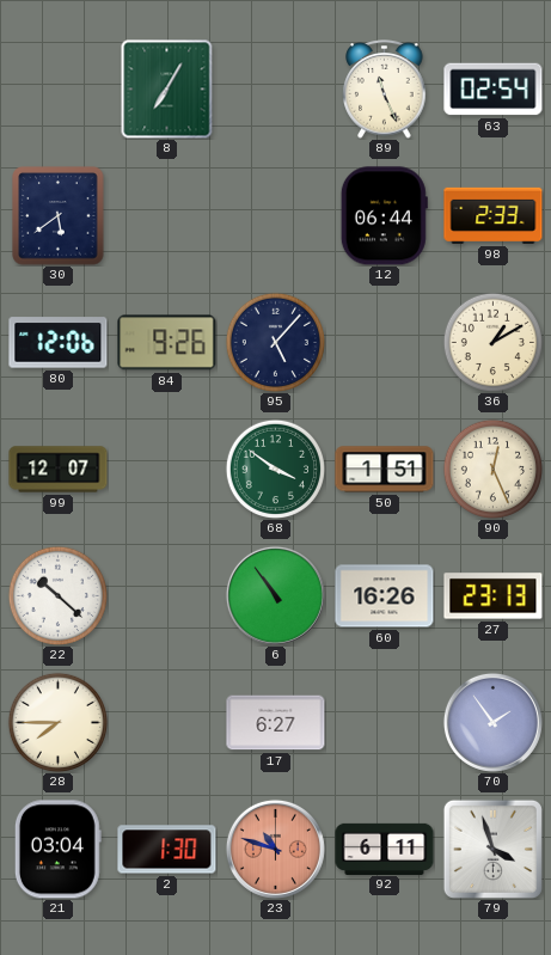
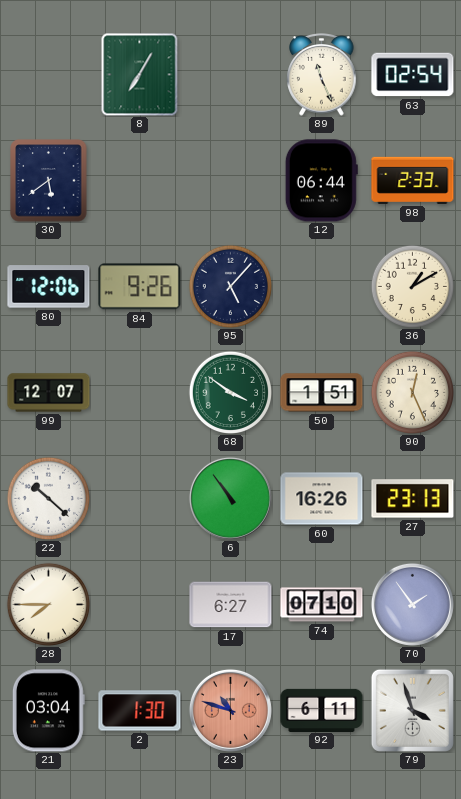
74: none -> 07:10 (322, 605)
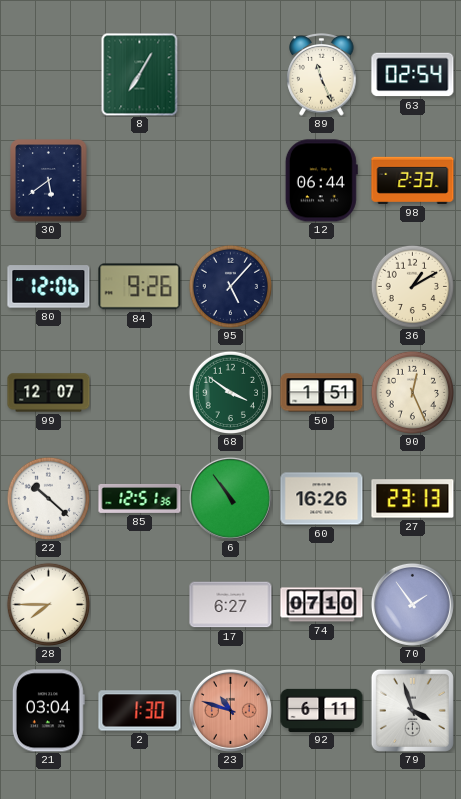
85: none -> 12:51 (140, 499)
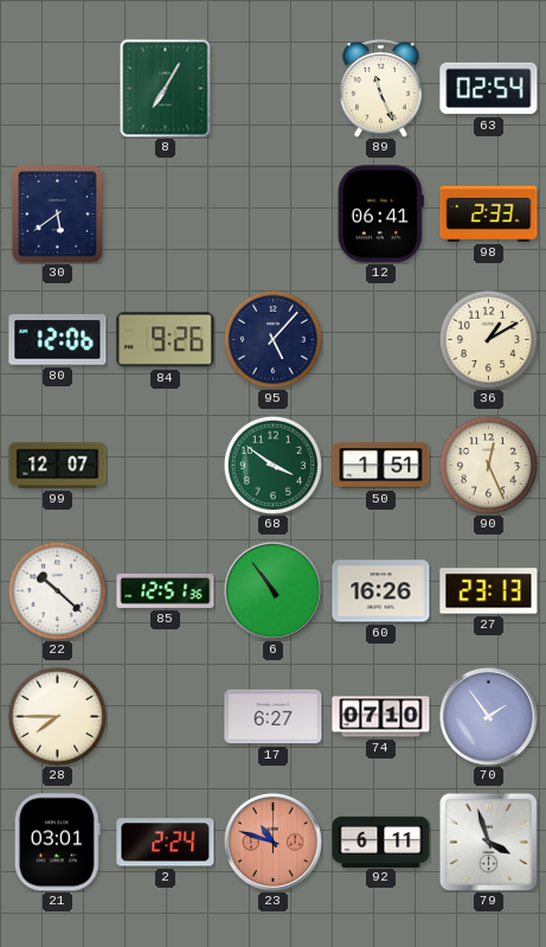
12: 06:44 -> 06:41 (380, 215)
21: 03:04 -> 03:01 (57, 843)
2: 1:30 -> 2:24 (166, 843)
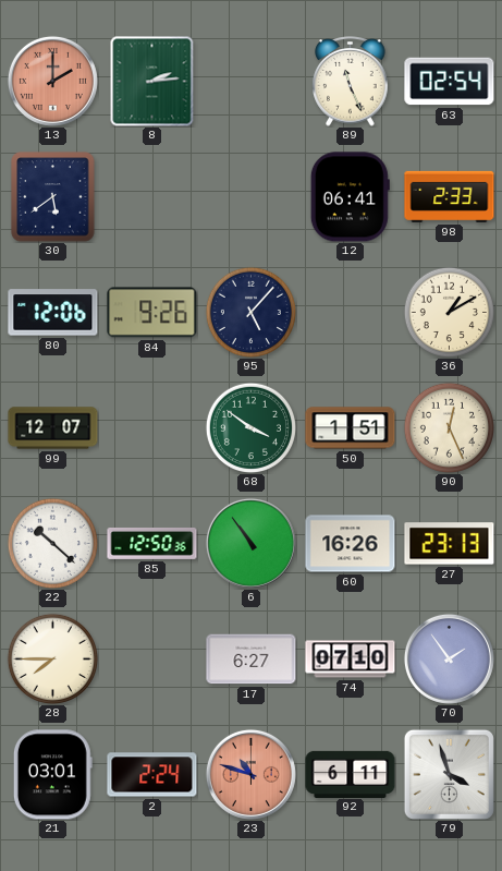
13: none -> 2:00 (52, 81)
8: 7:05 -> 2:14 (152, 81)
85: 12:51 -> 12:50 (152, 544)
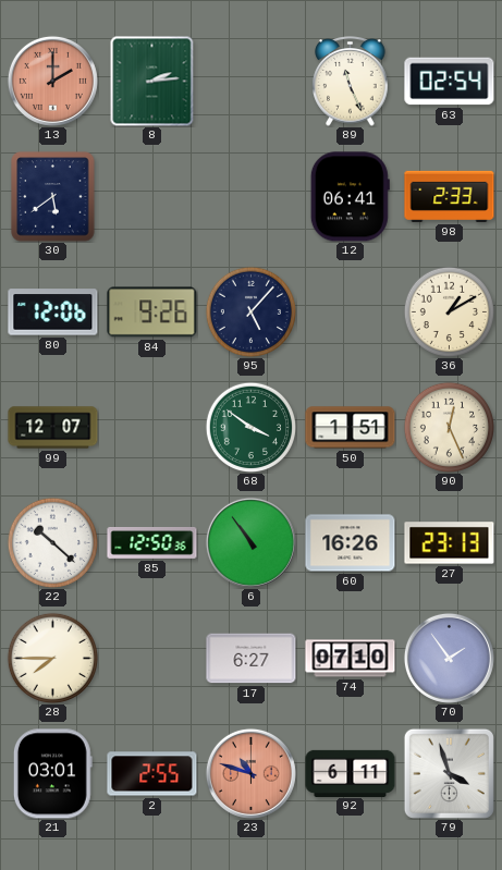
2: 2:24 -> 2:55 (152, 774)
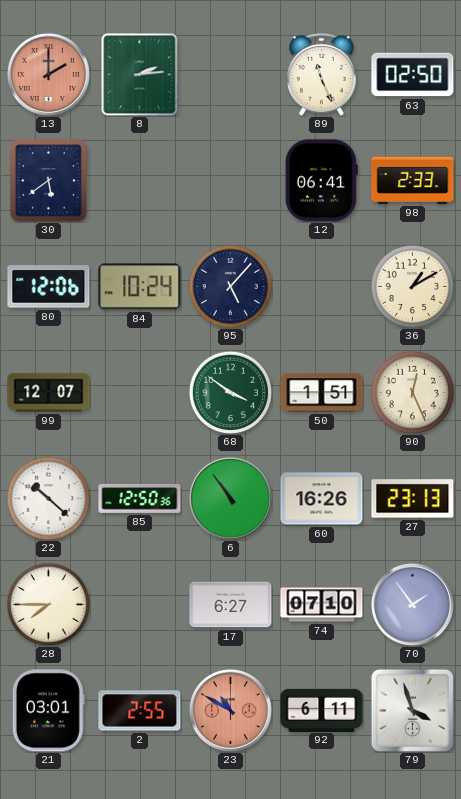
63: 02:54 -> 02:50 (413, 75)
84: 9:26 -> 10:24 (140, 287)
23: 10:48 -> 10:50 (230, 710)
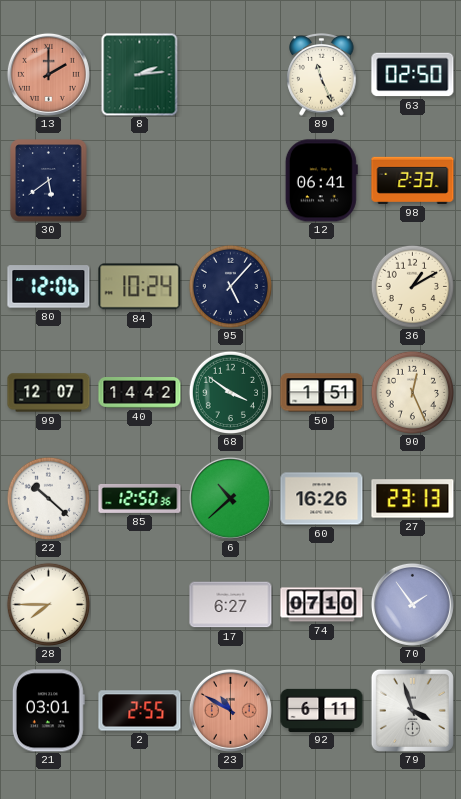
40: none -> 14:42 (140, 393)
6: 10:54 -> 10:38 (230, 498)
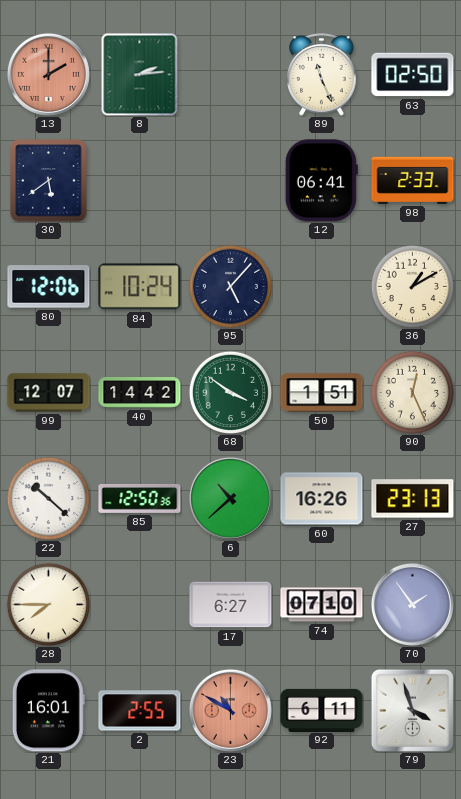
21: 03:01 -> 16:01 (48, 711)
